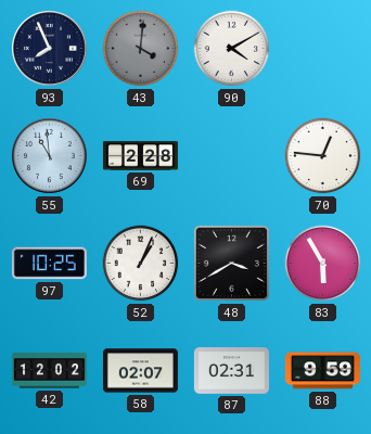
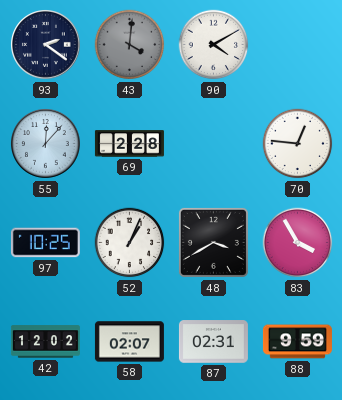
93: 7:56 -> 2:21 (46, 45)
55: 10:59 -> 12:07 (46, 144)
83: 5:55 -> 3:55 (298, 243)
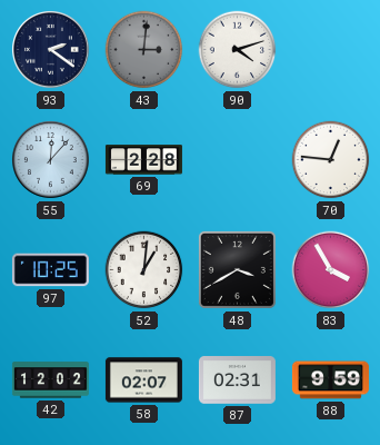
43: 4:01 -> 3:01 (144, 50)
90: 4:10 -> 4:12 (238, 50)
52: 1:04 -> 1:01 (144, 270)
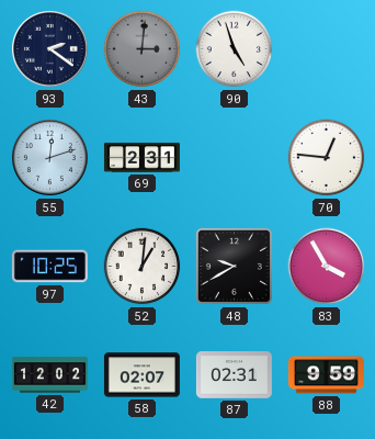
90: 4:12 -> 4:57 (235, 49)
55: 12:07 -> 12:12 (50, 158)
69: 2:28 -> 2:31 (141, 158)
48: 3:40 -> 9:40 (234, 266)
